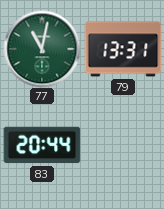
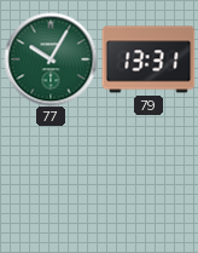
77: 11:02 -> 10:05 (51, 59)
83: 20:44 -> none (42, 145)
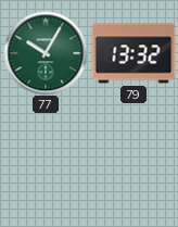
79: 13:31 -> 13:32 (133, 53)
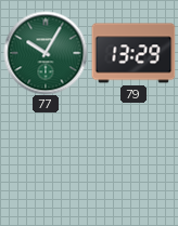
79: 13:32 -> 13:29 (133, 53)
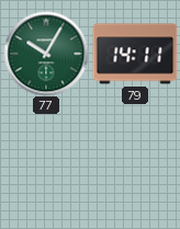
79: 13:29 -> 14:11 (135, 54)
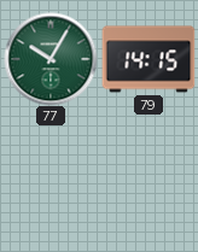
79: 14:11 -> 14:15 (148, 59)
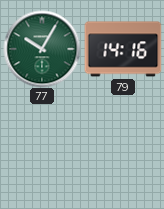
79: 14:15 -> 14:16 (123, 49)
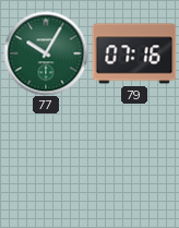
79: 14:16 -> 07:16 (134, 53)
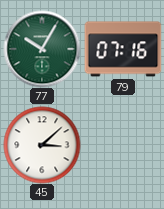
45: none -> 3:08 (42, 145)
